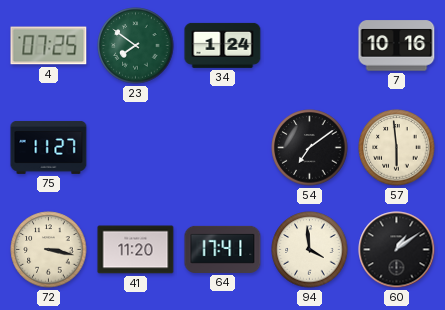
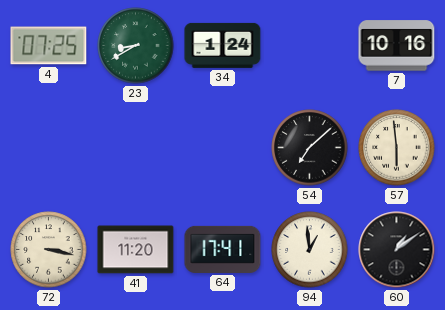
23: 7:51 -> 8:40 (136, 46)
75: 11:27 -> none (49, 147)
54: 7:09 -> 7:08 (310, 148)
94: 3:59 -> 12:59 (310, 250)
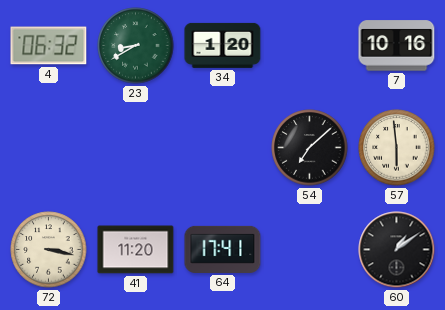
4: 07:25 -> 06:32 (49, 46)
34: 1:24 -> 1:20 (223, 45)
94: 12:59 -> none (310, 250)
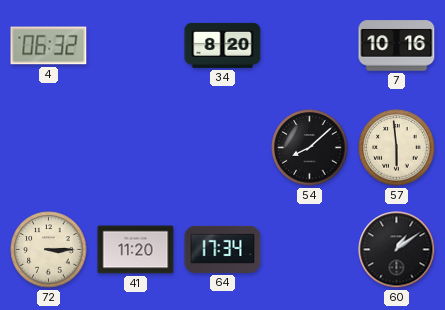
23: 8:40 -> none (136, 46)
34: 1:20 -> 8:20 (223, 45)
54: 7:08 -> 8:08 (310, 148)
72: 3:17 -> 3:15 (49, 250)
64: 17:41 -> 17:34 (223, 249)
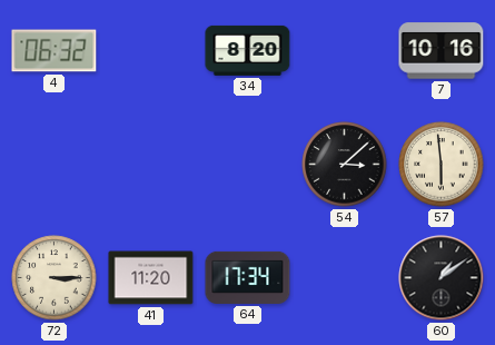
54: 8:08 -> 3:08 (345, 165)
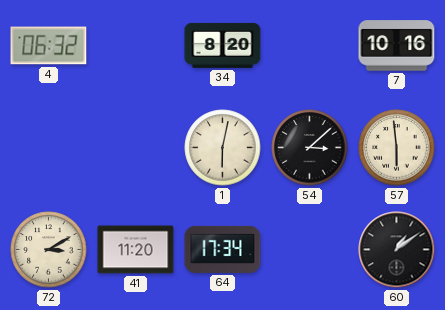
1: none -> 6:02 (223, 148)
72: 3:15 -> 3:10 (49, 250)
